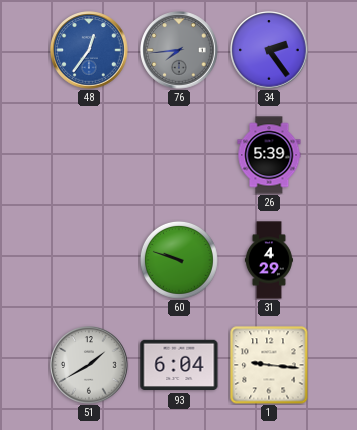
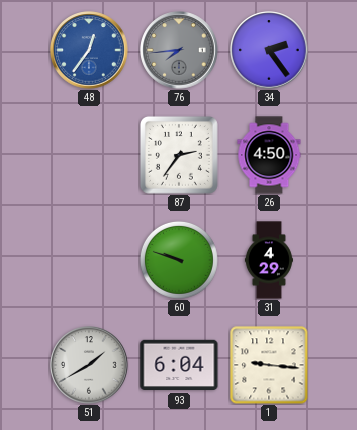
87: none -> 2:36 (179, 155)
26: 5:39 -> 4:50 (269, 155)
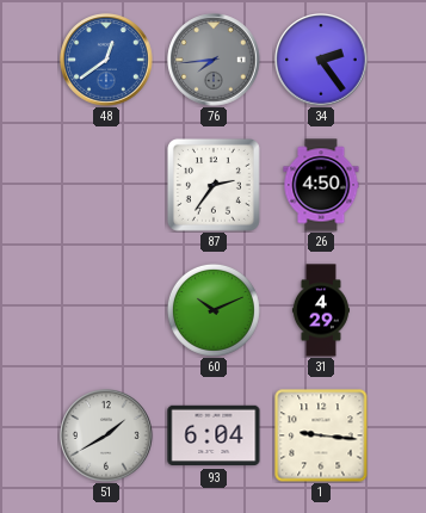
48: 12:36 -> 12:39 (106, 60)
60: 9:48 -> 10:11 (214, 310)
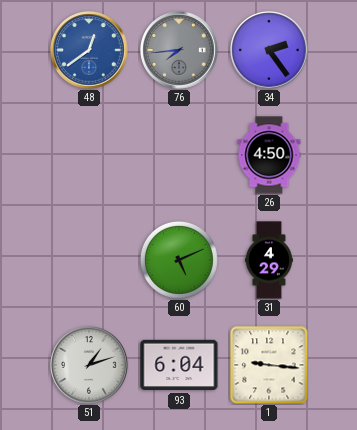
87: 2:36 -> none (214, 185)
60: 10:11 -> 5:11 (179, 260)
51: 1:40 -> 1:12 (89, 365)
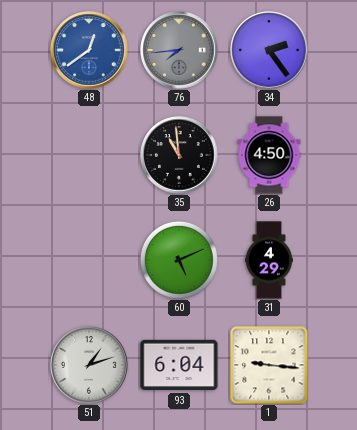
35: none -> 10:59 (179, 155)
